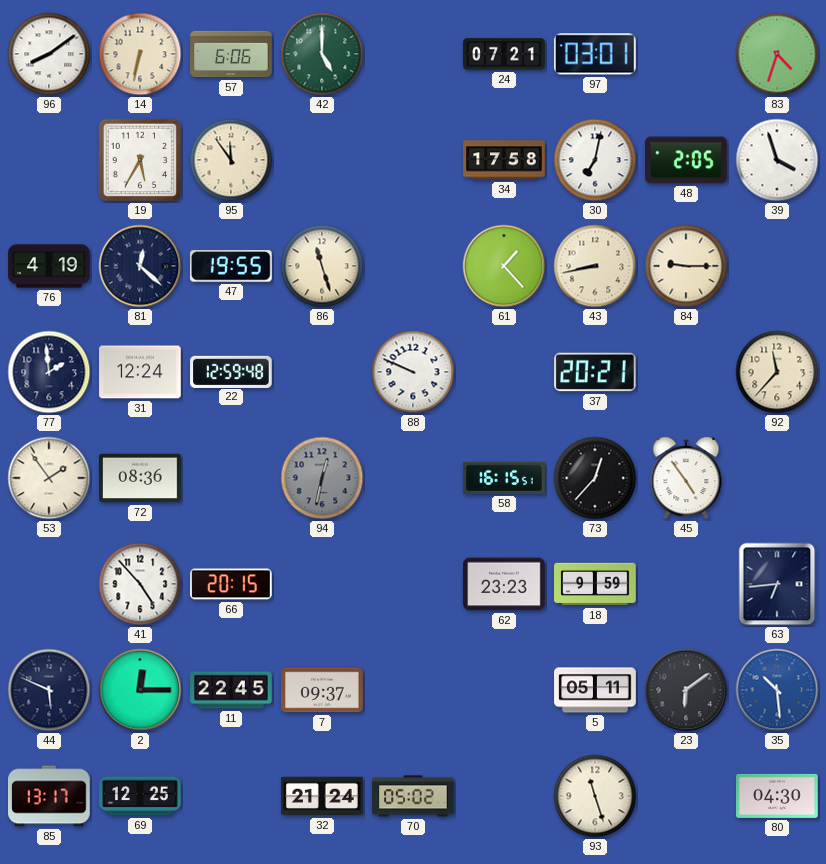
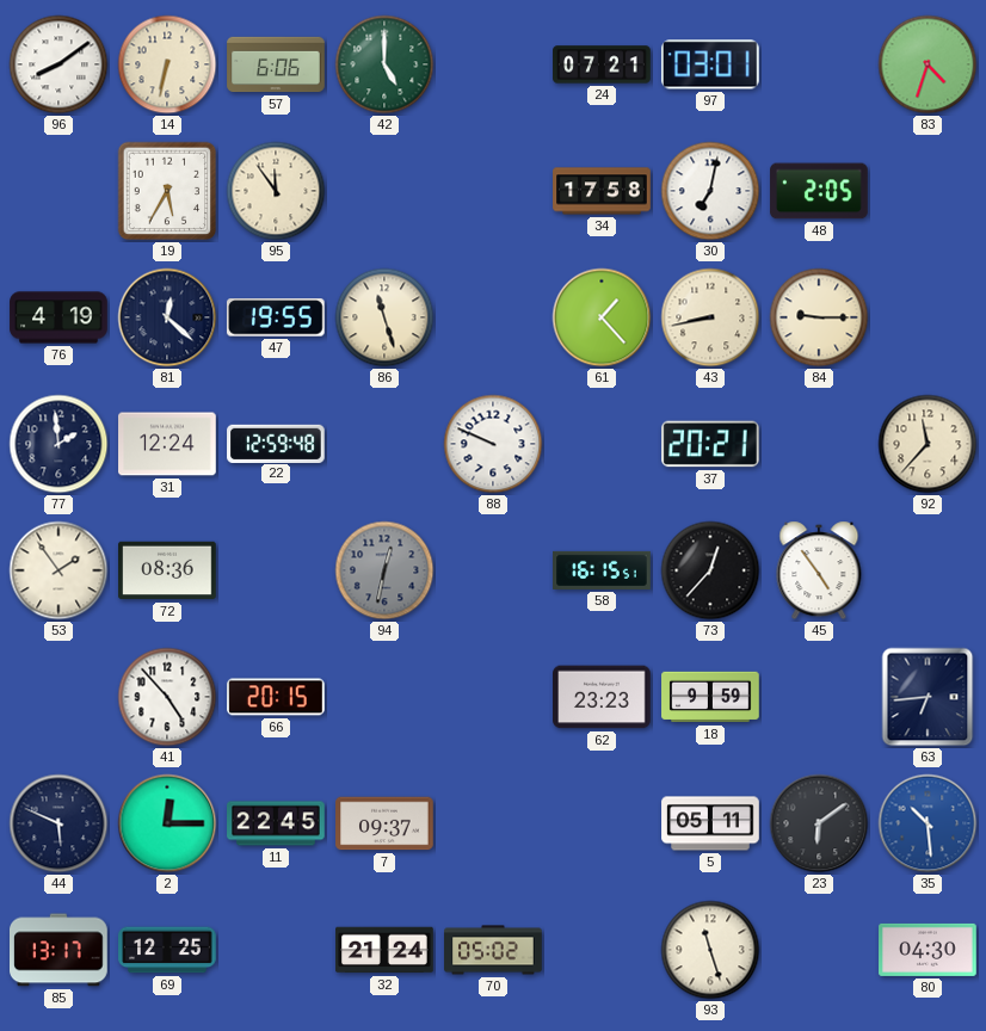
39: 3:57 -> none (777, 160)
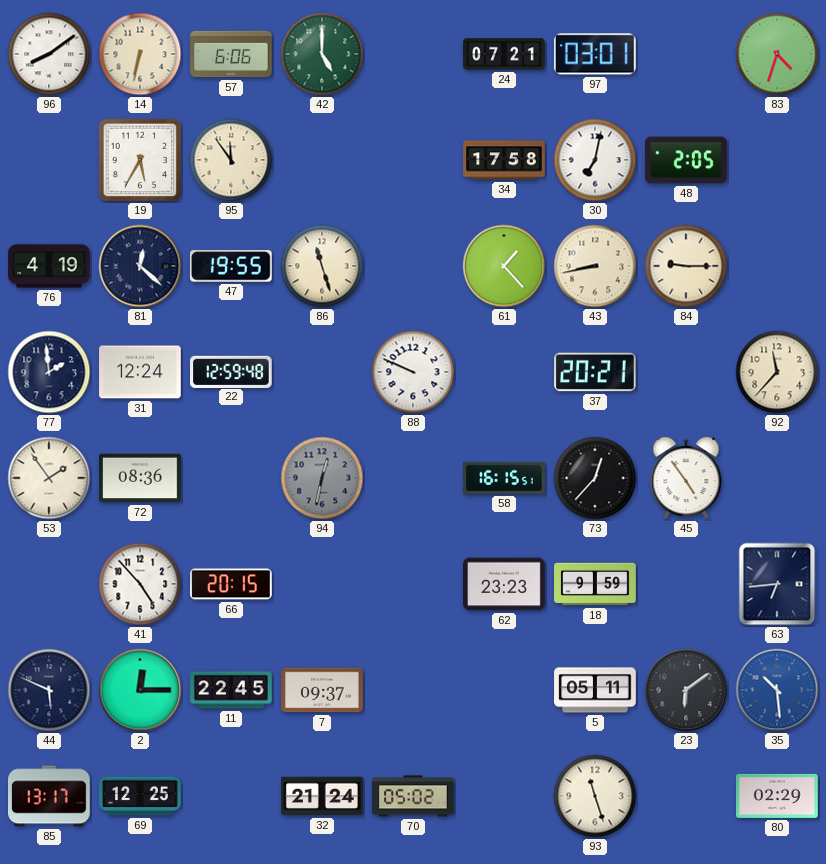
80: 04:30 -> 02:29 (777, 796)
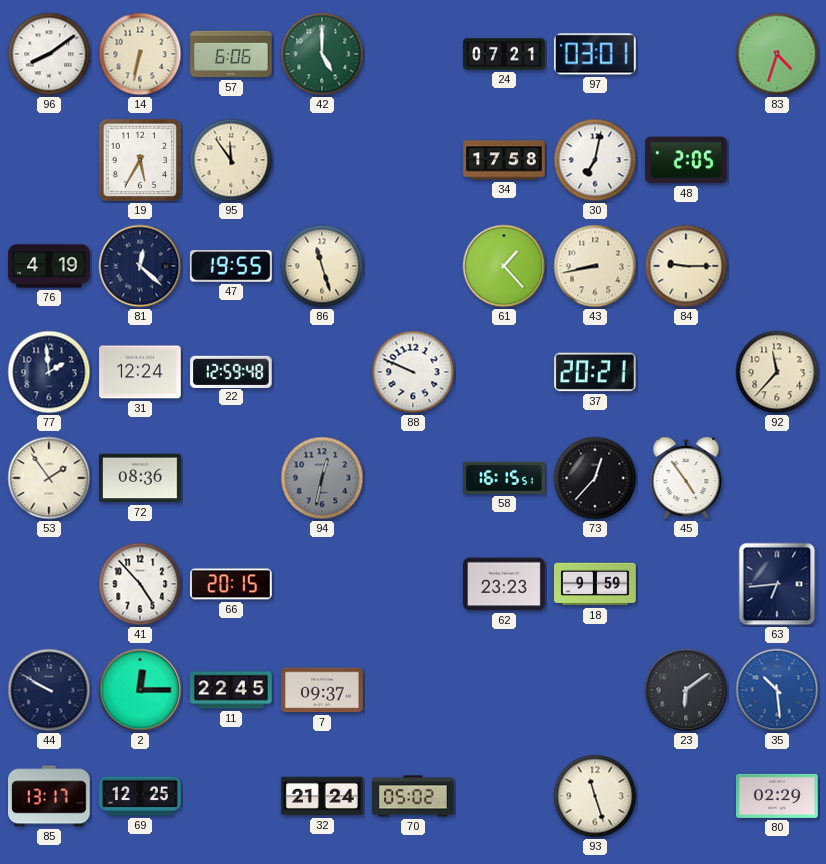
44: 5:49 -> 9:50 (49, 690)
5: 05:11 -> none (595, 690)
